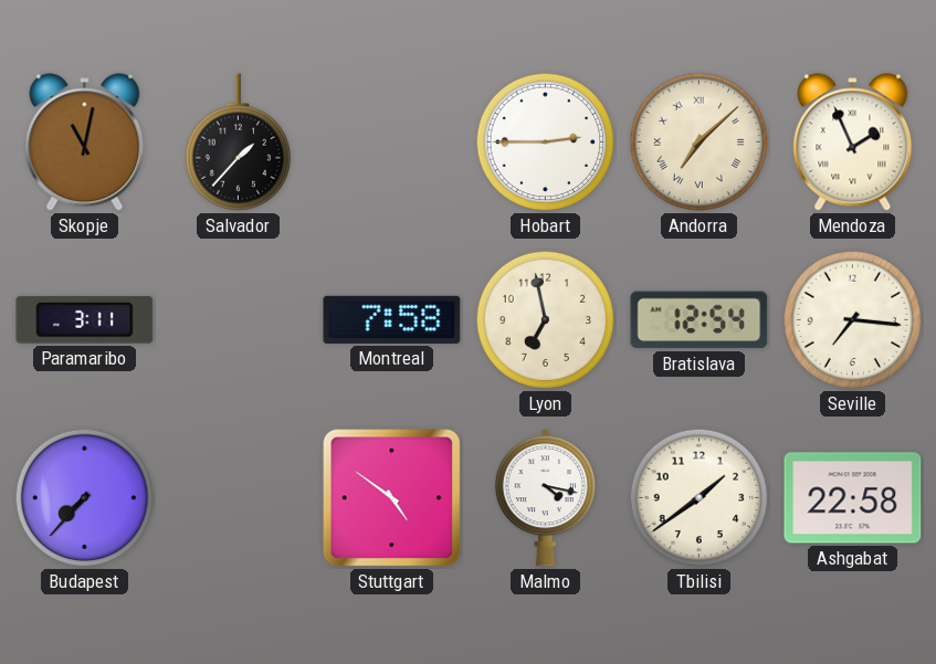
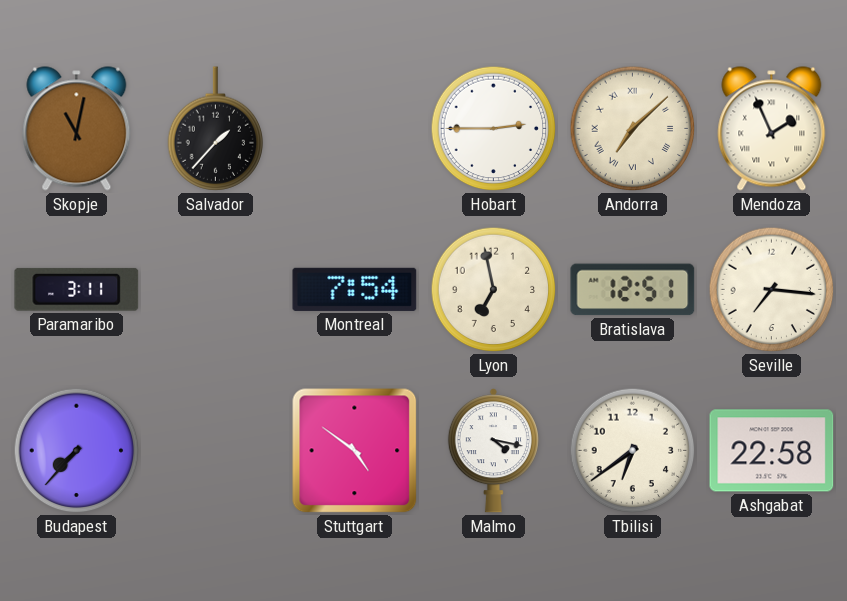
Montreal: 7:58 -> 7:54 (355, 289)
Bratislava: 12:54 -> 12:51 (633, 290)
Tbilisi: 1:39 -> 6:39 (633, 451)
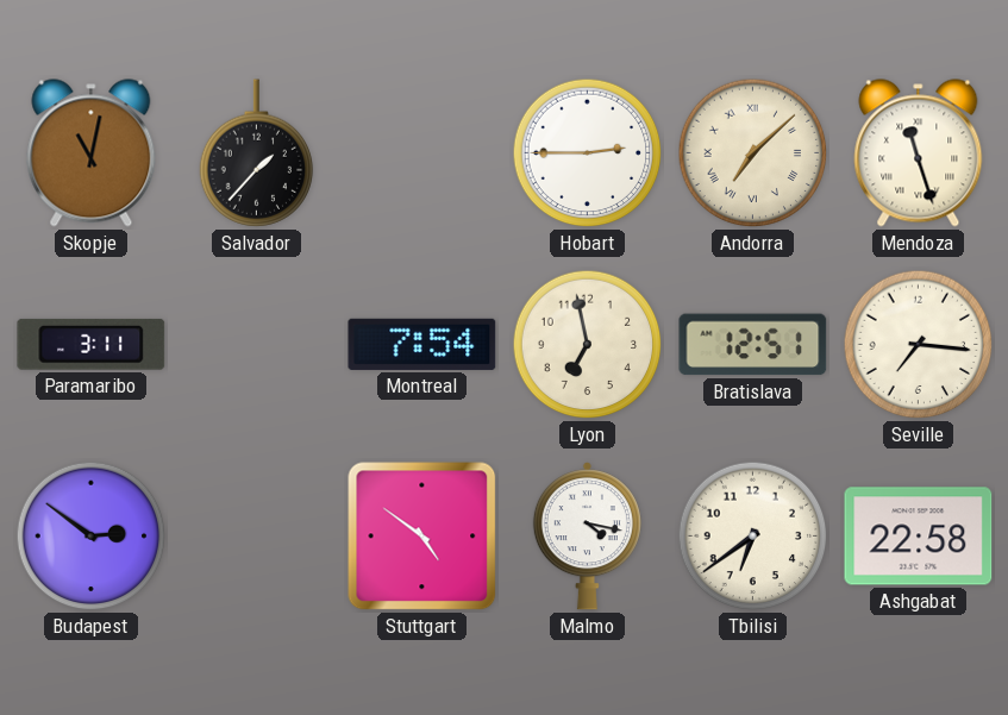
Mendoza: 1:56 -> 11:27 (919, 153)
Budapest: 7:37 -> 2:51 (92, 537)
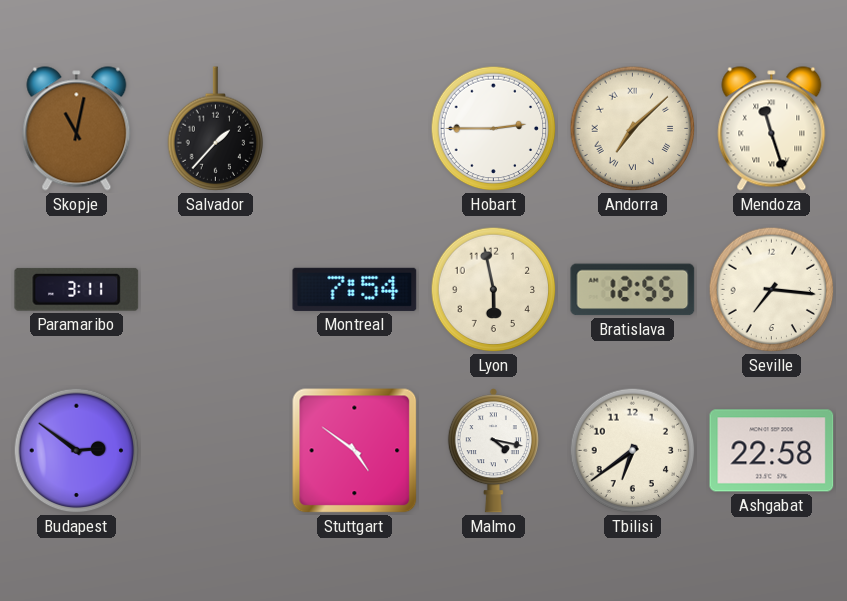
Lyon: 6:58 -> 5:58 (494, 290)
Bratislava: 12:51 -> 12:55 (633, 290)
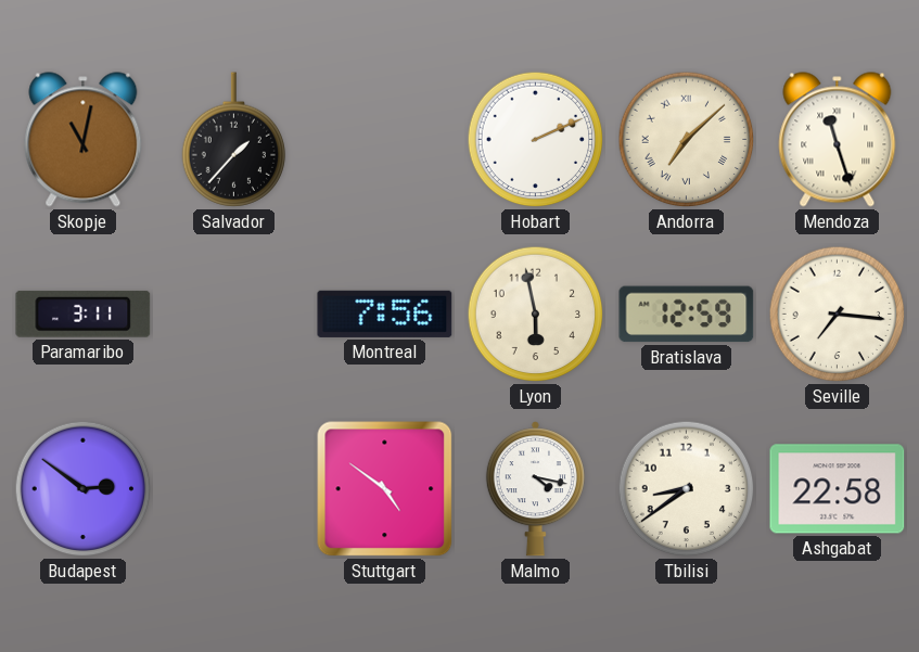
Hobart: 2:45 -> 2:11 (536, 140)
Montreal: 7:54 -> 7:56 (385, 314)
Bratislava: 12:55 -> 12:59 (687, 315)
Tbilisi: 6:39 -> 8:39 (687, 489)
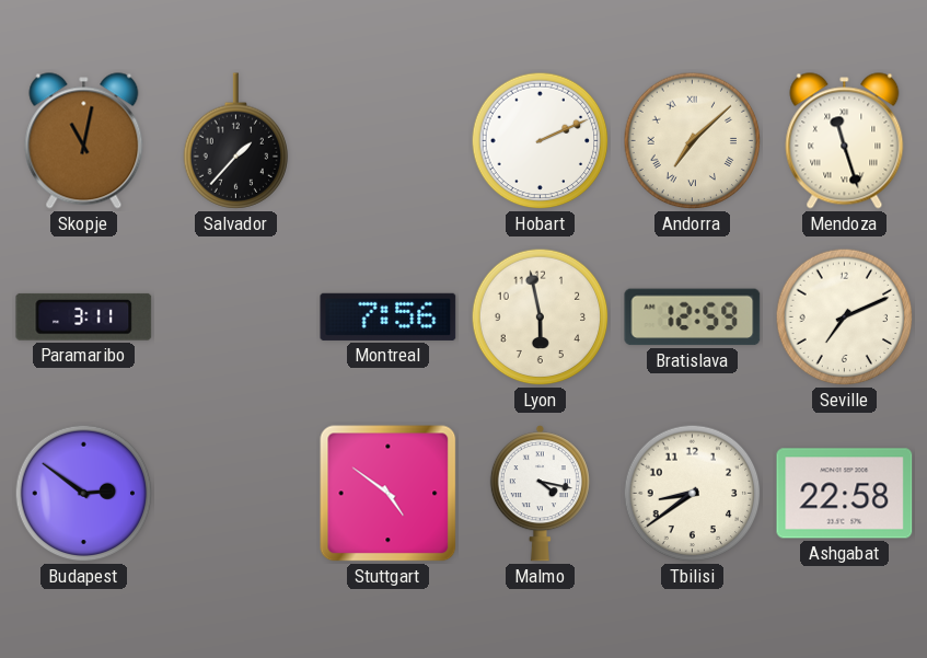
Seville: 7:16 -> 7:11 (845, 318)
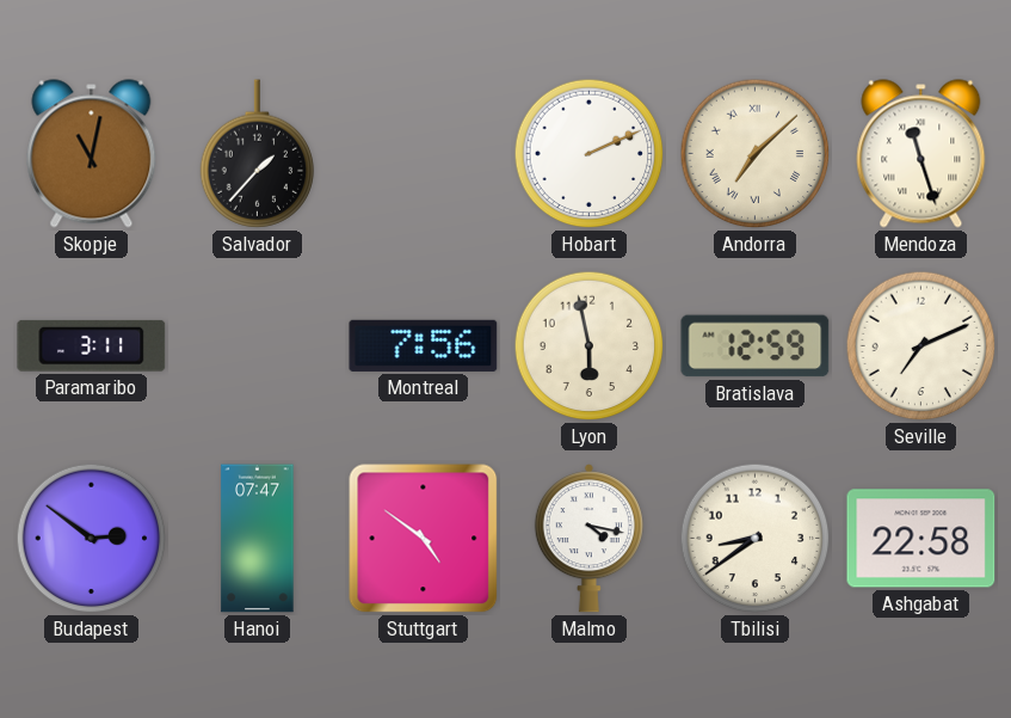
Hanoi: none -> 07:47 (258, 539)
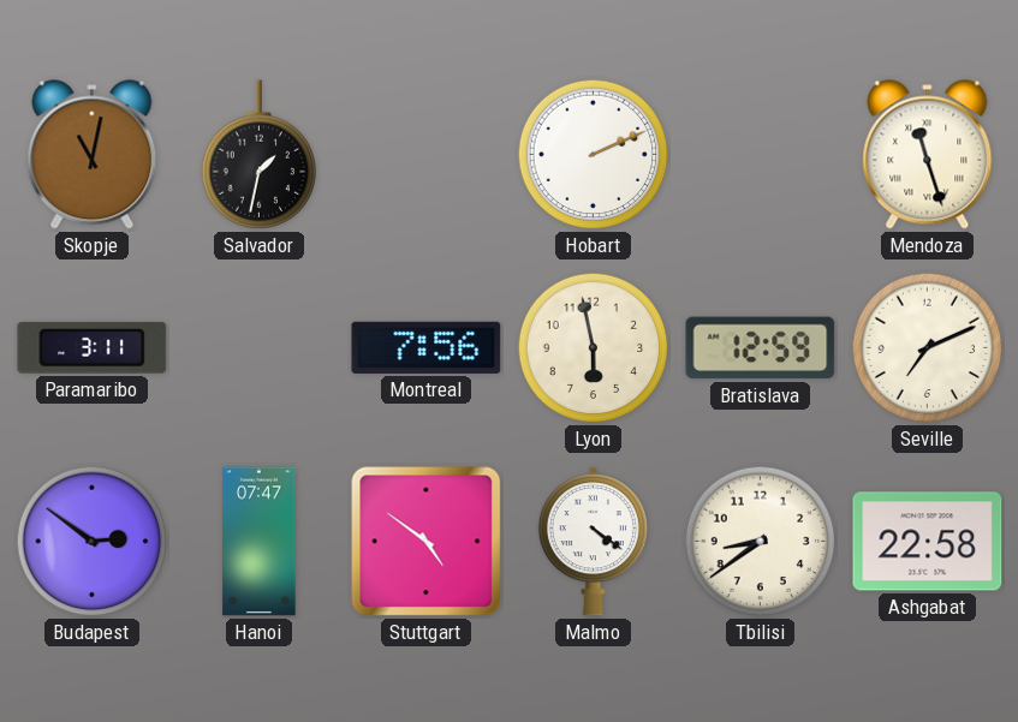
Salvador: 1:37 -> 1:32 (260, 155)
Andorra: 7:08 -> none (756, 154)
Malmo: 4:17 -> 4:21 (593, 542)
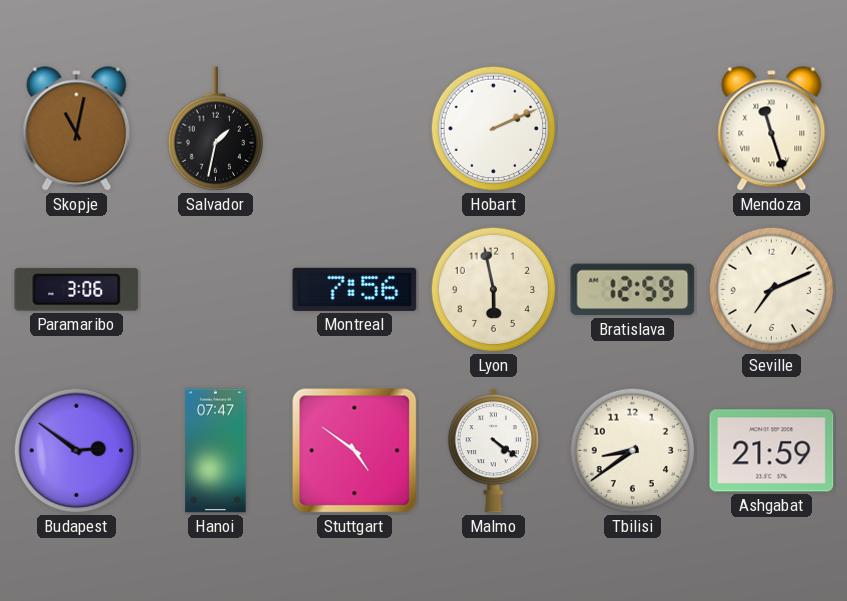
Paramaribo: 3:11 -> 3:06 (77, 289)
Ashgabat: 22:58 -> 21:59 (772, 451)
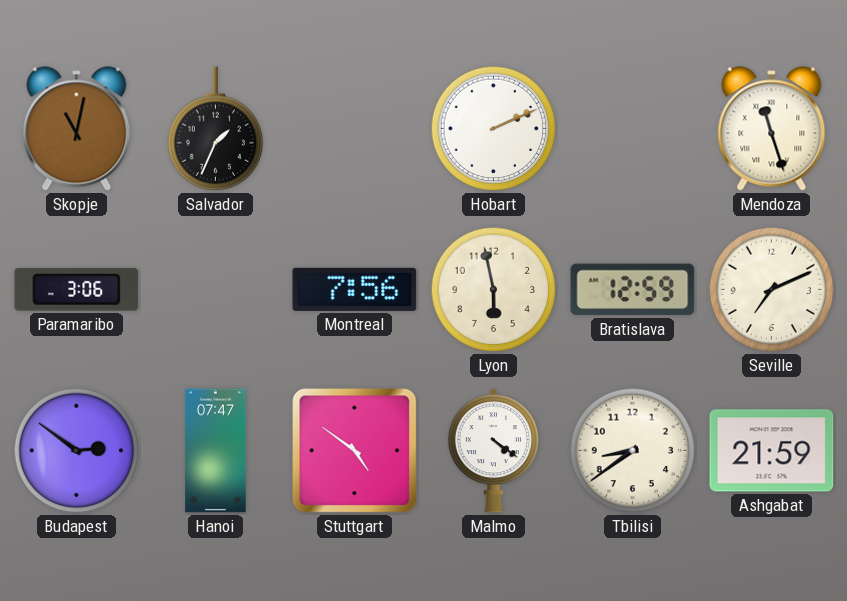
Salvador: 1:32 -> 1:34 (216, 129)
